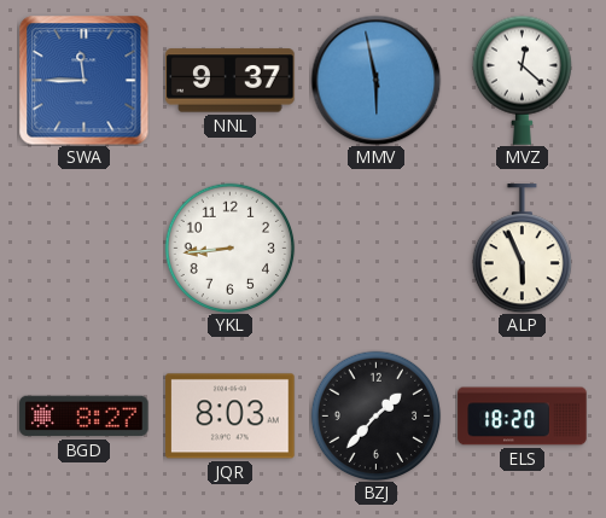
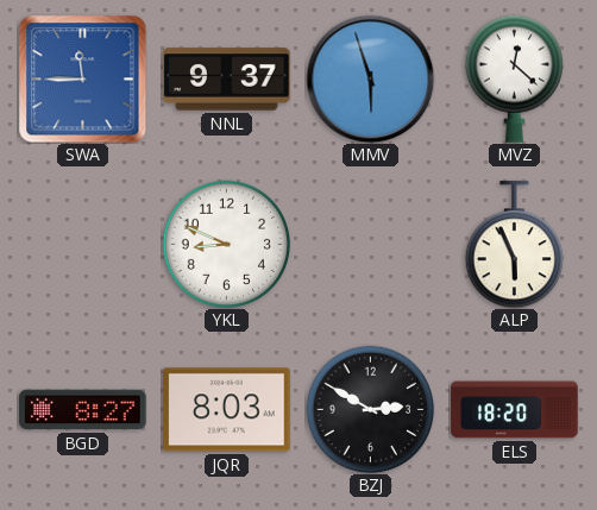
MMV: 5:58 -> 5:57 (370, 78)
YKL: 8:44 -> 8:49 (226, 244)
BZJ: 1:37 -> 2:50 (370, 409)
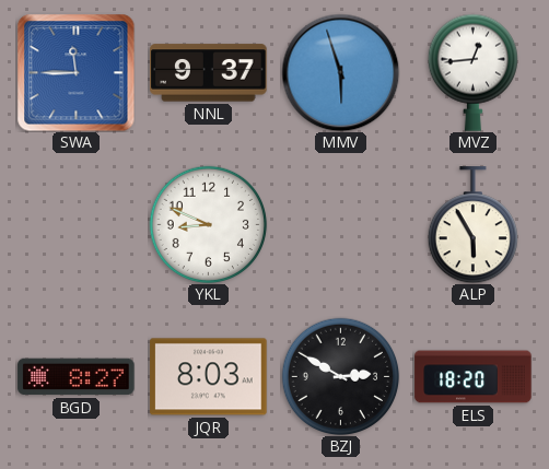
MVZ: 12:22 -> 12:44 (472, 72)
ALP: 5:56 -> 5:55 (472, 225)
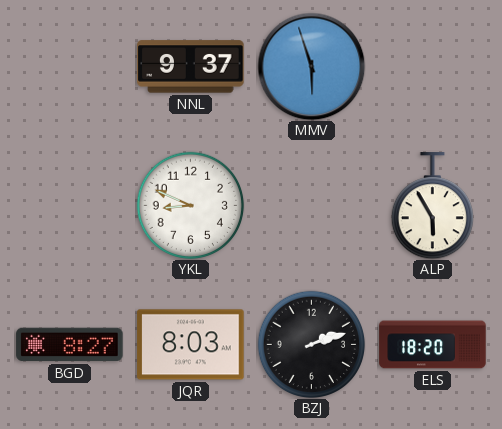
SWA: 11:45 -> none (75, 72)
MVZ: 12:44 -> none (472, 72)
BZJ: 2:50 -> 2:12 (311, 344)
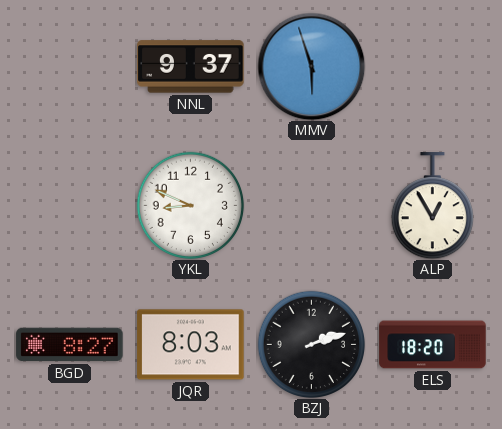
ALP: 5:55 -> 12:55 (432, 206)
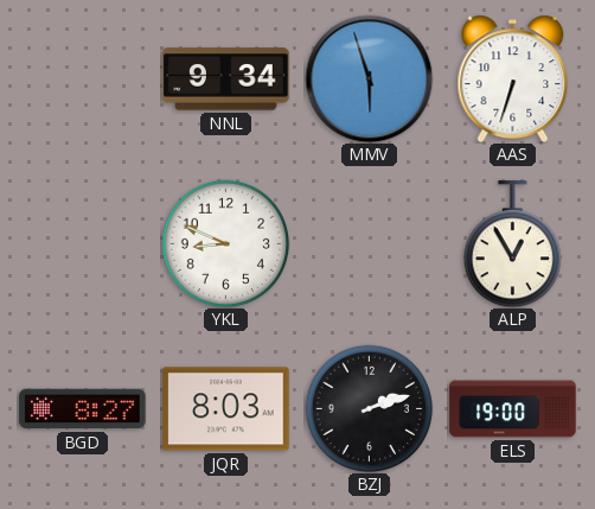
NNL: 9:37 -> 9:34 (226, 79)
AAS: none -> 6:33 (513, 78)
ELS: 18:20 -> 19:00 (513, 409)
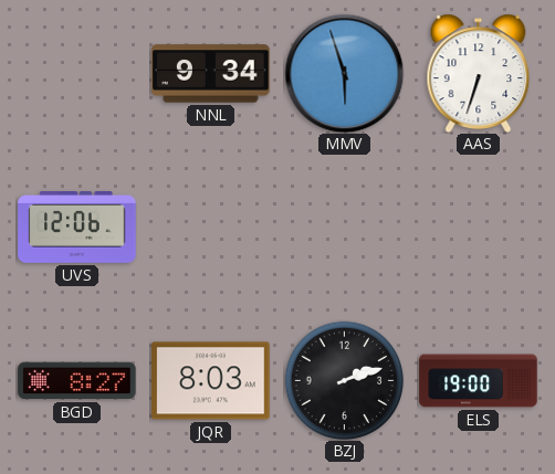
UVS: none -> 12:06 (77, 228)
YKL: 8:49 -> none (225, 243)
ALP: 12:55 -> none (512, 244)
